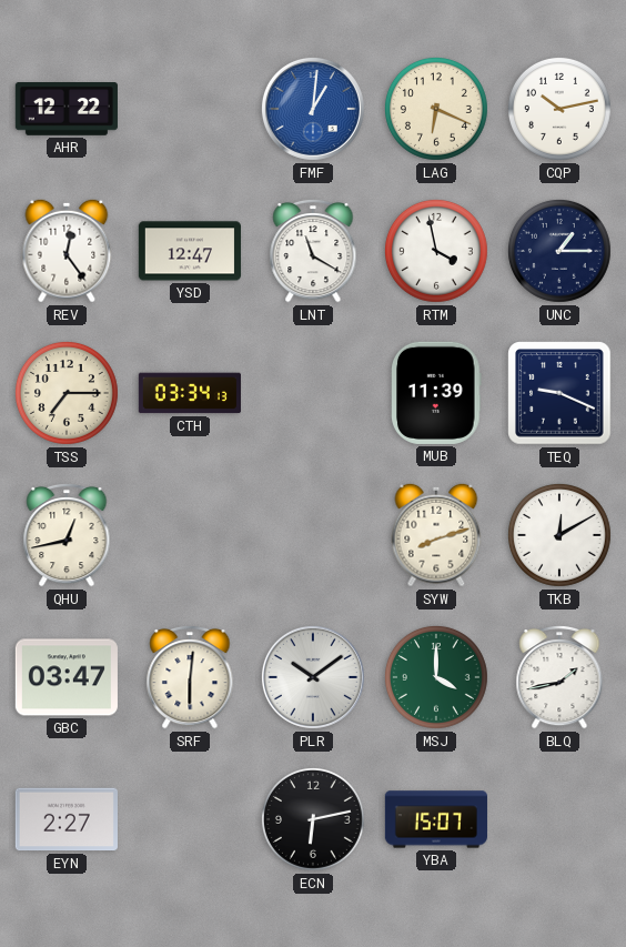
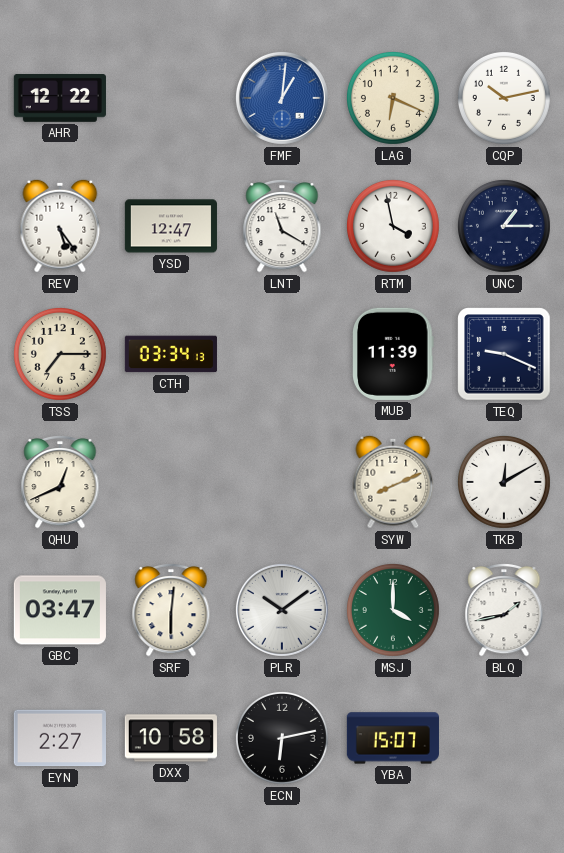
REV: 12:24 -> 5:24 (60, 226)
QHU: 12:43 -> 12:41 (60, 482)
SYW: 8:12 -> 8:11 (393, 482)
DXX: none -> 10:58 (171, 738)
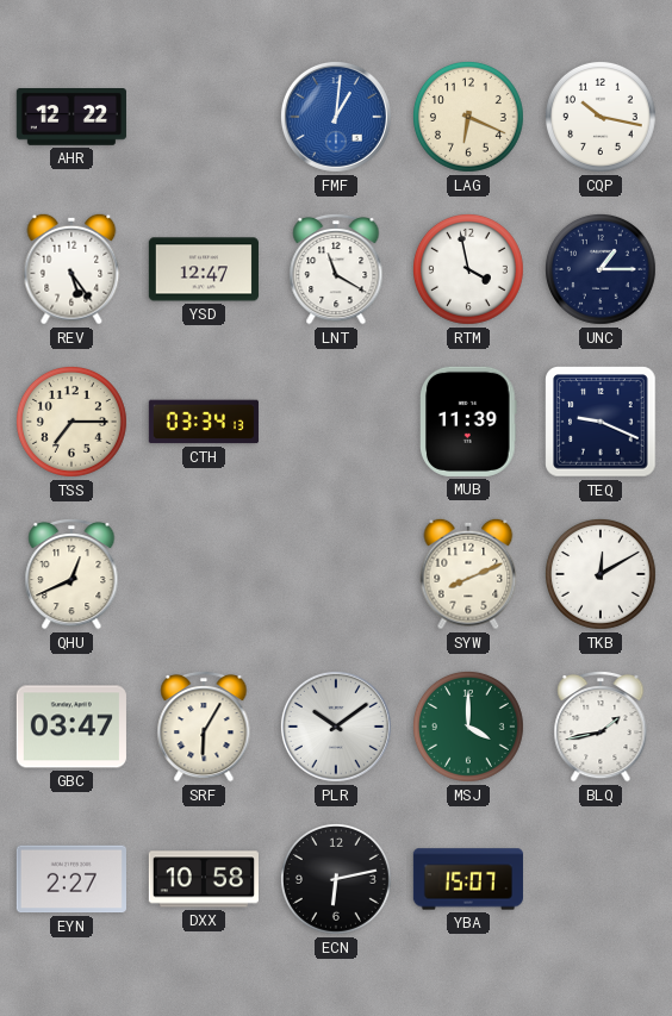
CQP: 10:13 -> 10:17 (601, 117)
SRF: 6:01 -> 6:05 (204, 727)
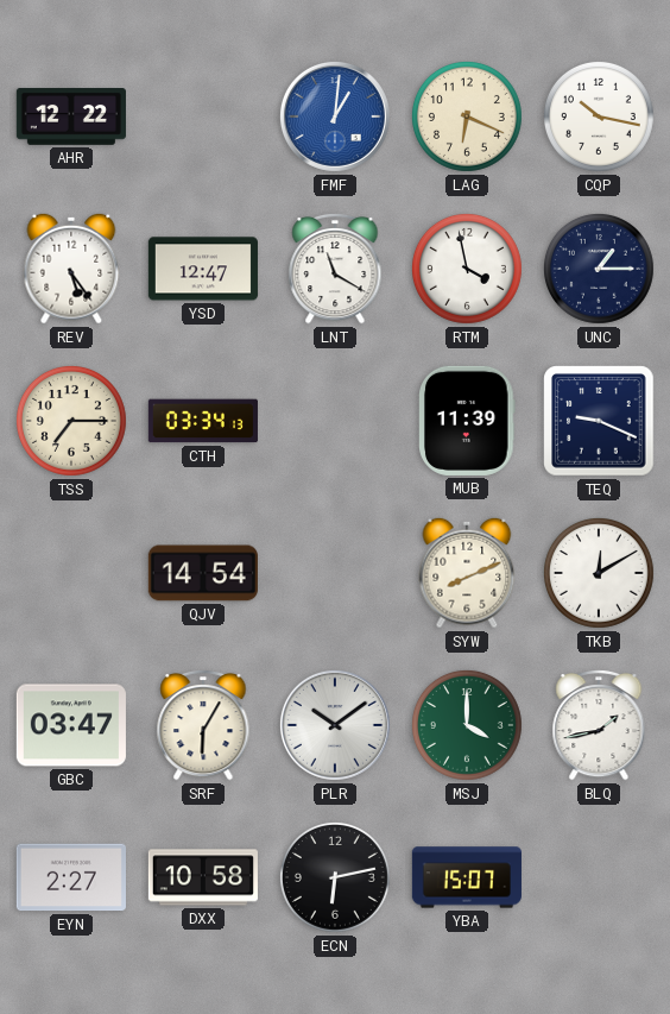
QHU: 12:41 -> none (71, 574)
QJV: none -> 14:54 (203, 573)
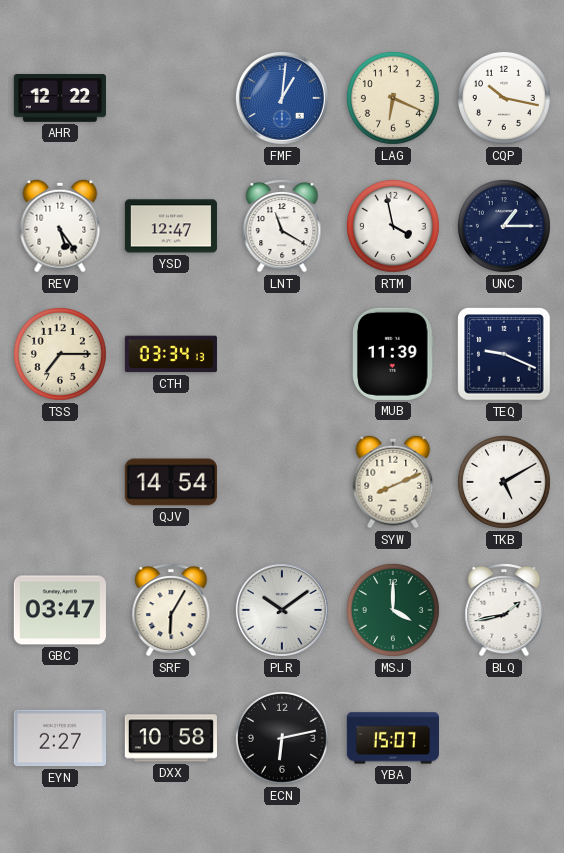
TKB: 12:10 -> 5:10 (504, 482)
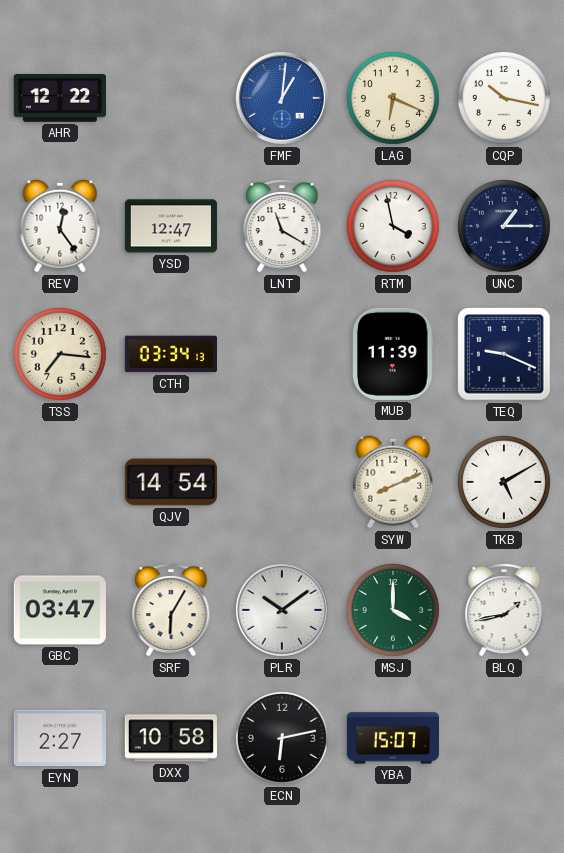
REV: 5:24 -> 12:24 (60, 226)
TSS: 7:15 -> 7:16 (60, 354)
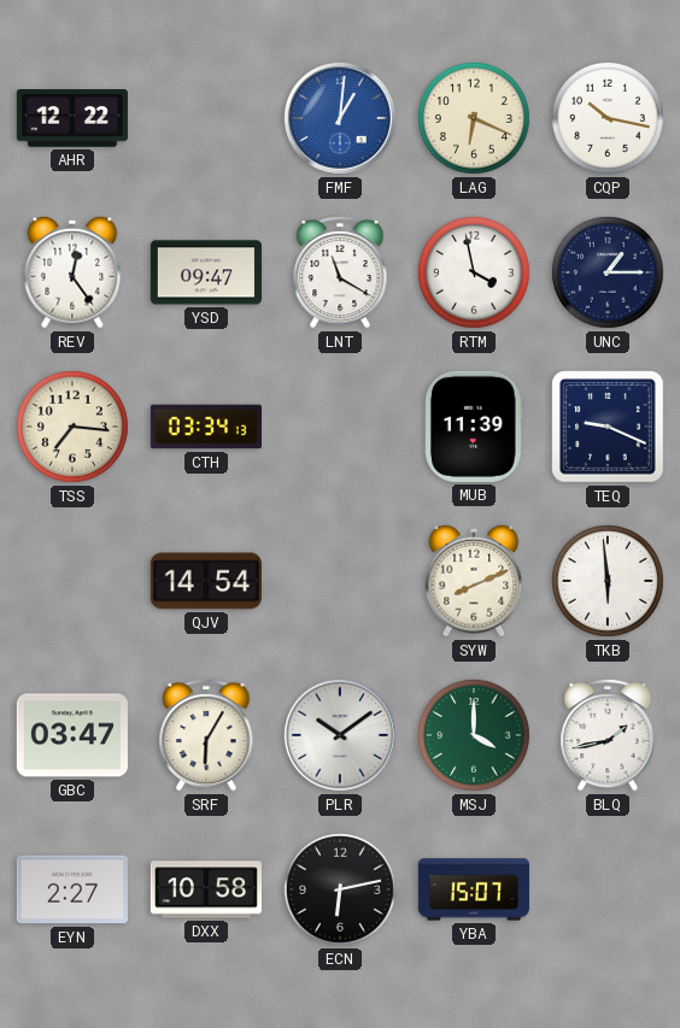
YSD: 12:47 -> 09:47 (206, 272)
TKB: 5:10 -> 5:59 (608, 581)
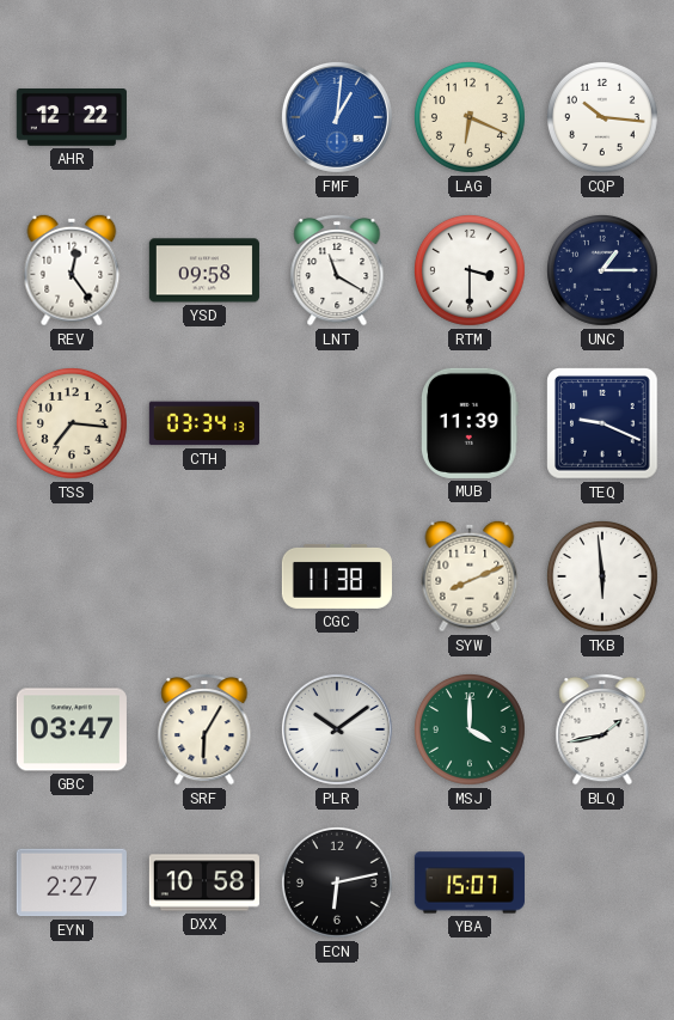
CQP: 10:17 -> 10:16 (602, 117)
YSD: 09:47 -> 09:58 (204, 270)
RTM: 3:58 -> 3:30 (470, 270)
QJV: 14:54 -> none (206, 581)
CGC: none -> 11:38 (337, 576)
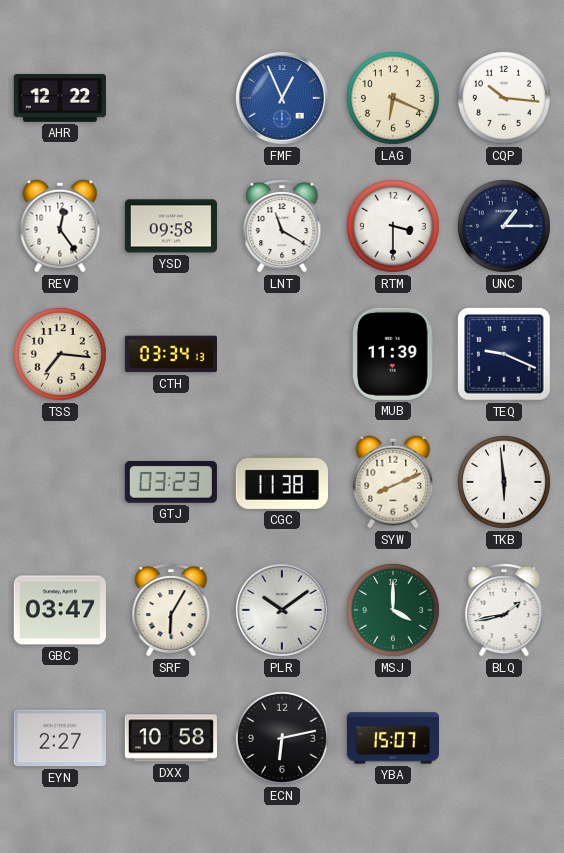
FMF: 1:01 -> 12:56 (282, 98)
GTJ: none -> 03:23 (171, 482)
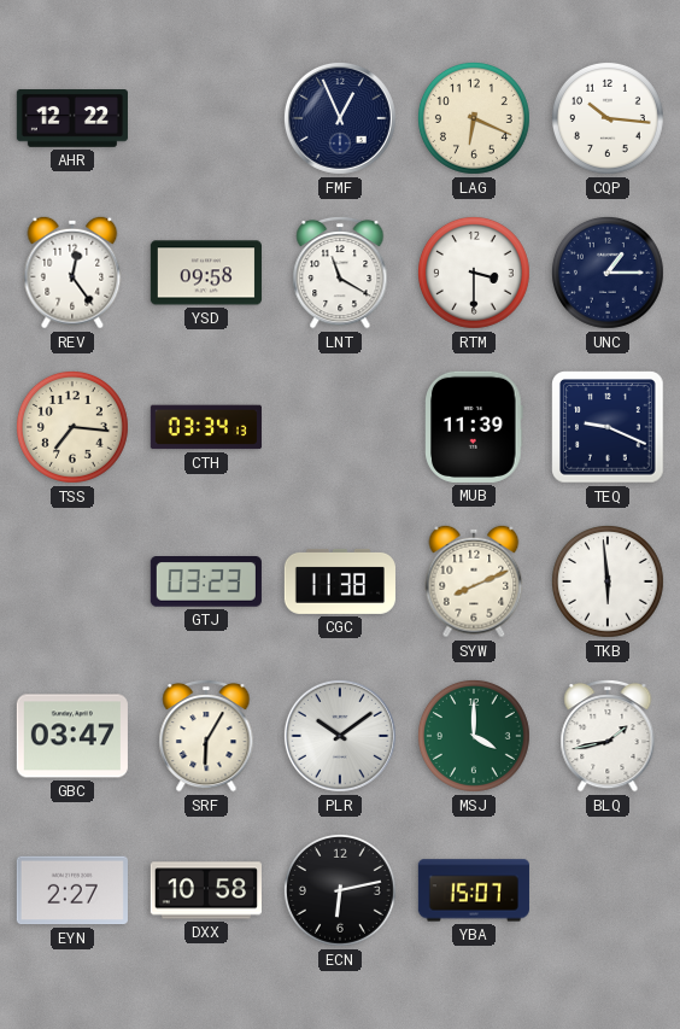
FMF dial: blue -> navy (340, 118)
